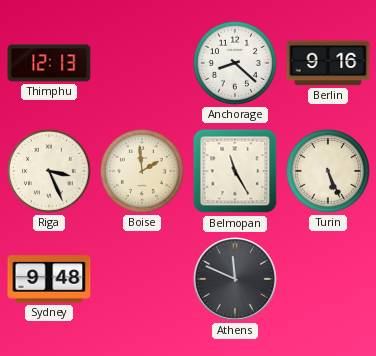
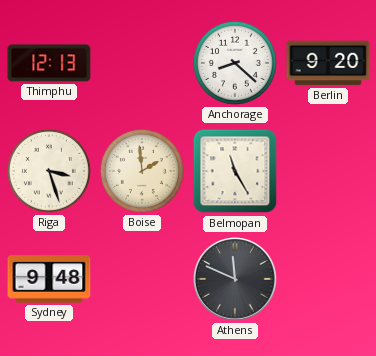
Berlin: 9:16 -> 9:20 (328, 63)
Riga: 3:26 -> 3:27 (49, 171)
Turin: 5:26 -> none (328, 171)
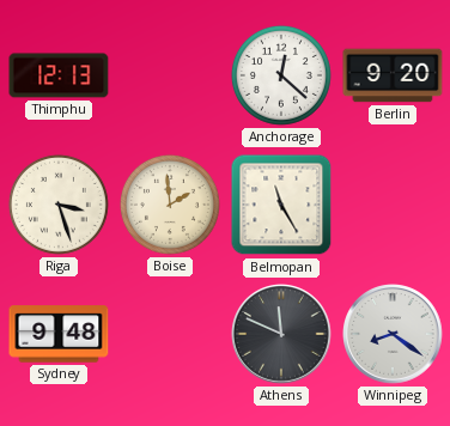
Anchorage: 8:22 -> 12:22 (281, 75)
Winnipeg: none -> 8:21 (394, 335)
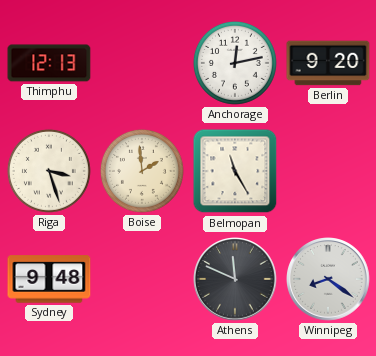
Anchorage: 12:22 -> 12:13 (235, 63)
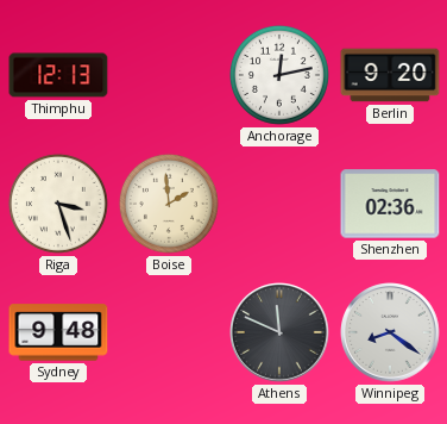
Belmopan: 11:25 -> none (235, 171)
Shenzhen: none -> 02:36 (390, 204)
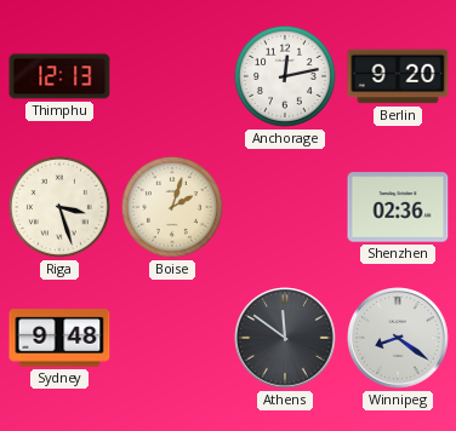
Boise: 1:59 -> 2:03 (172, 207)
Athens: 11:49 -> 11:51 (286, 339)
